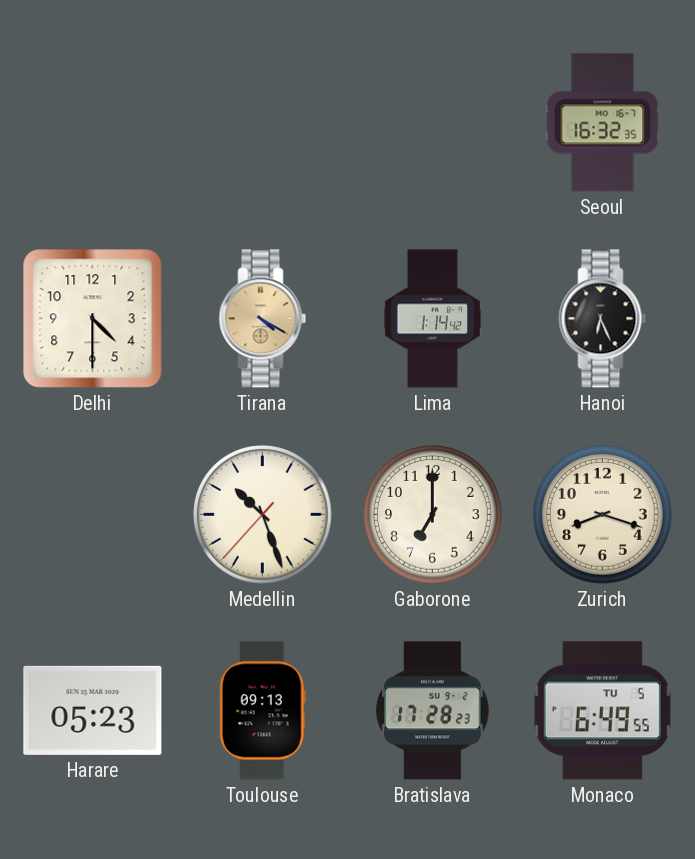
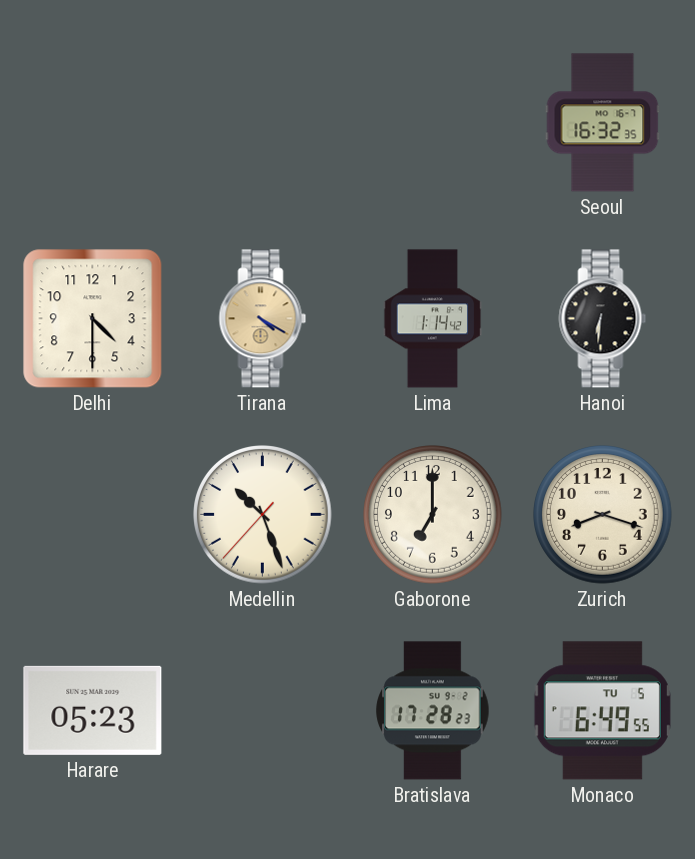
Hanoi: 6:26 -> 6:31 (603, 319)
Toulouse: 09:13 -> none (262, 711)
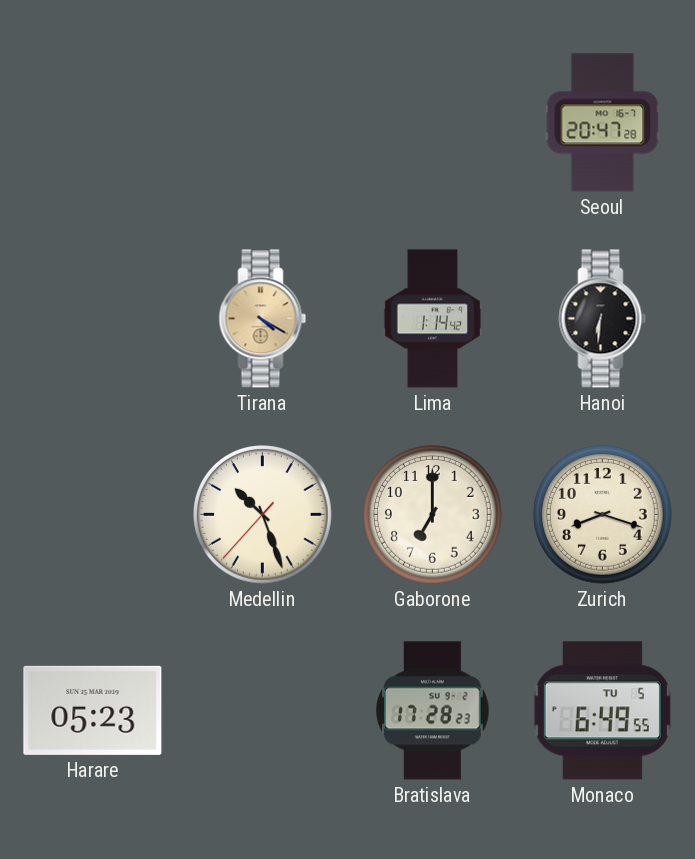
Seoul: 16:32 -> 20:47 (603, 123)
Delhi: 4:30 -> none (93, 319)
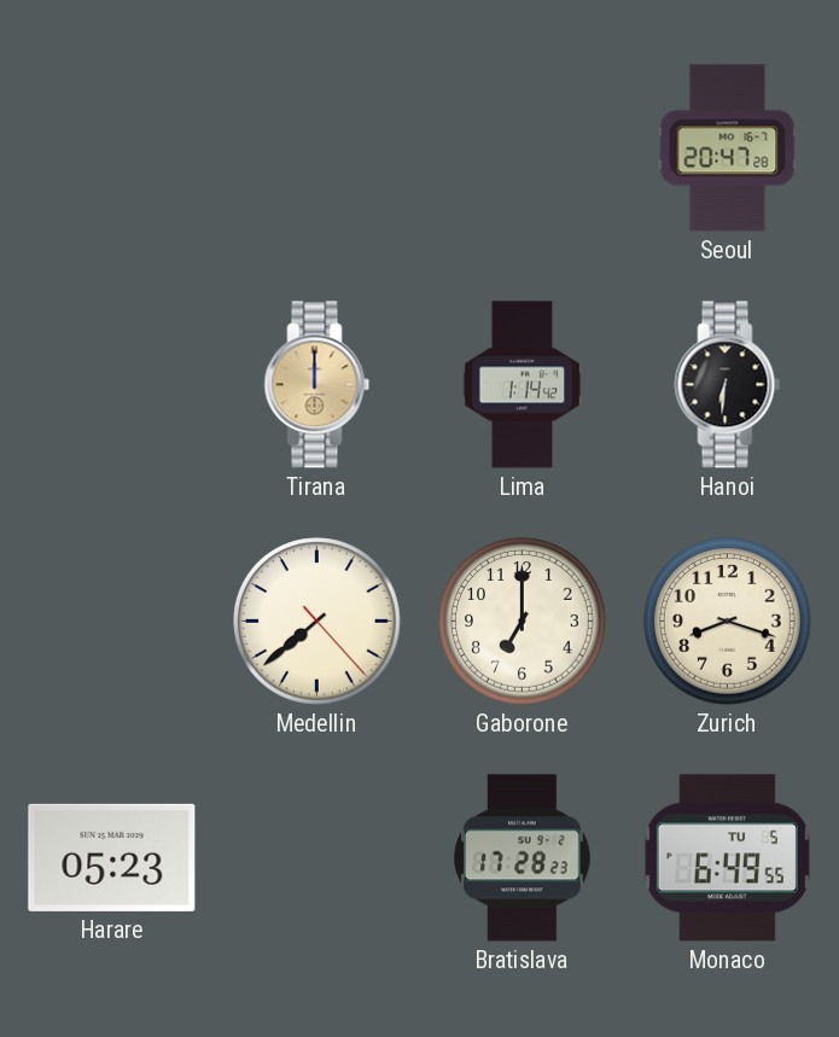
Tirana: 4:20 -> 12:00 (317, 385)
Medellin: 10:26 -> 7:38 (317, 622)
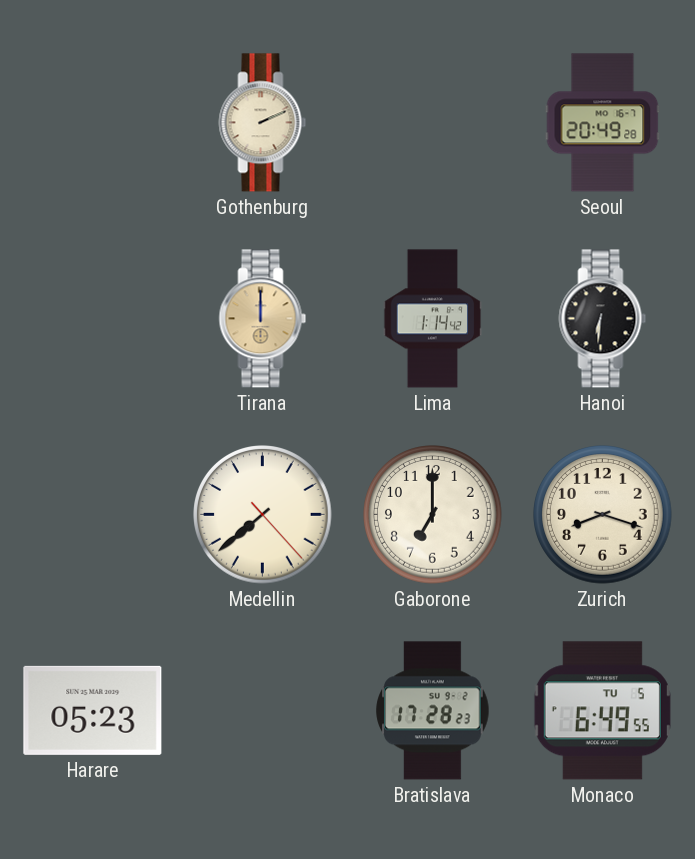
Gothenburg: none -> 2:11 (263, 123)
Seoul: 20:47 -> 20:49 (603, 123)
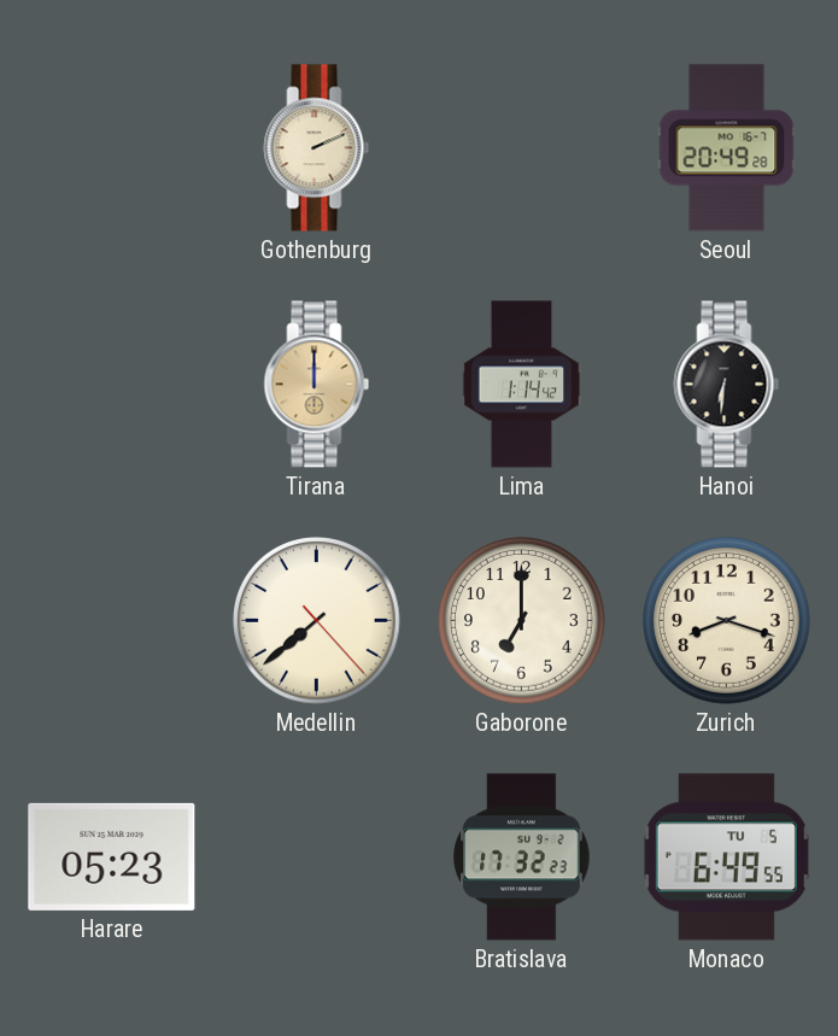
Bratislava: 17:28 -> 17:32 (522, 858)
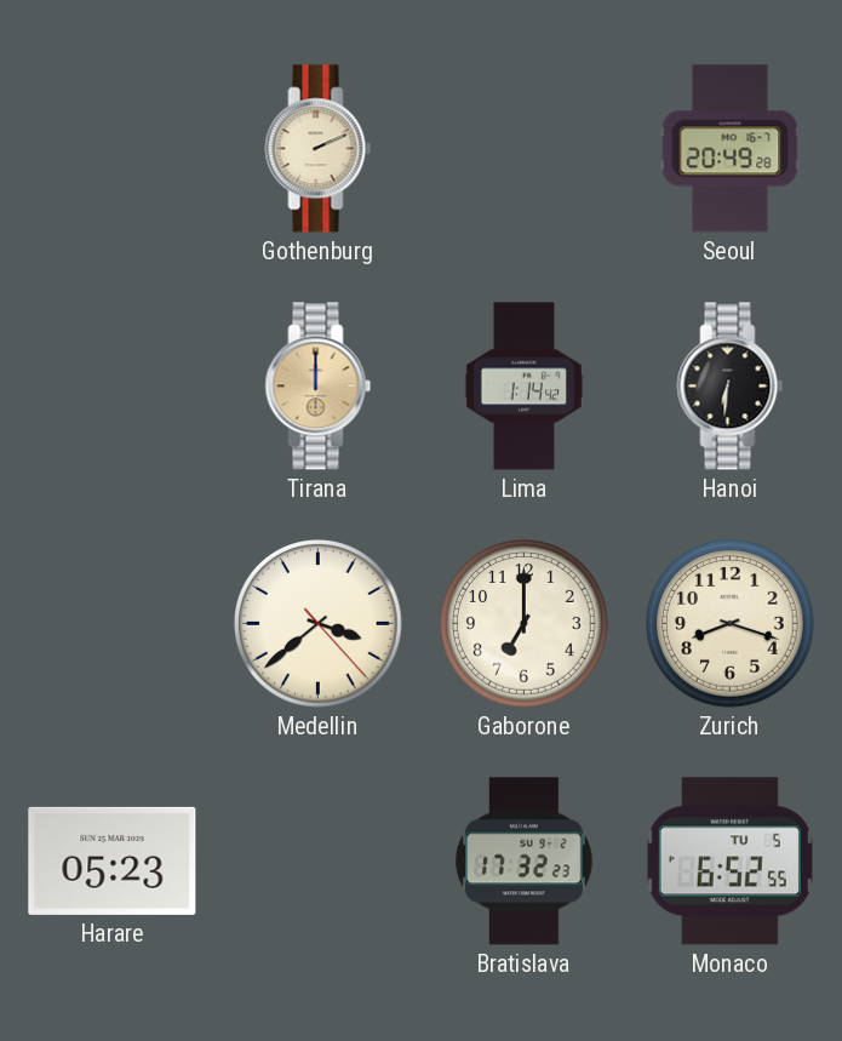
Medellin: 7:38 -> 3:38 (319, 624)
Monaco: 6:49 -> 6:52 (729, 862)
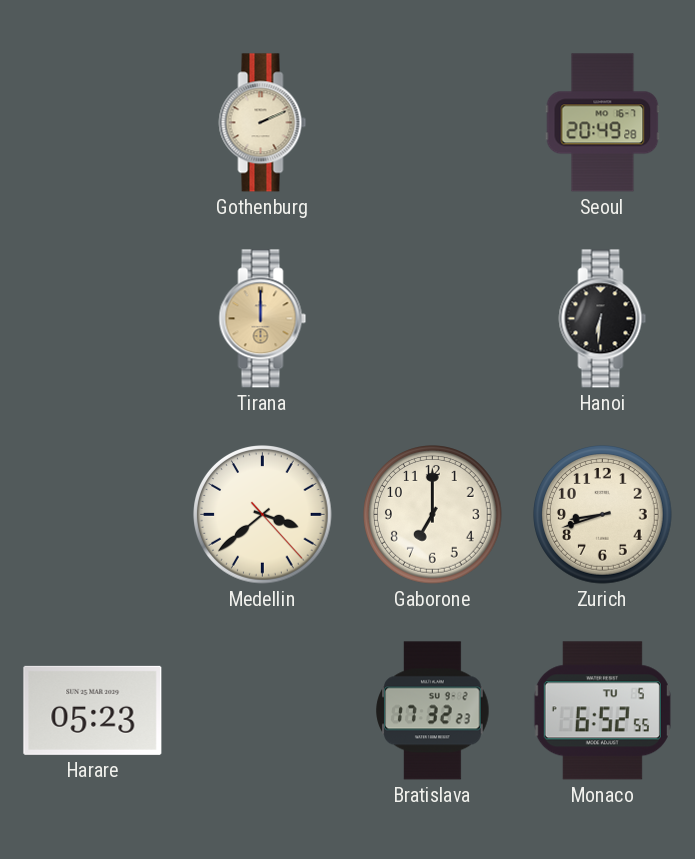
Lima: 1:14 -> none (525, 387)
Zurich: 8:18 -> 8:42 (603, 515)
